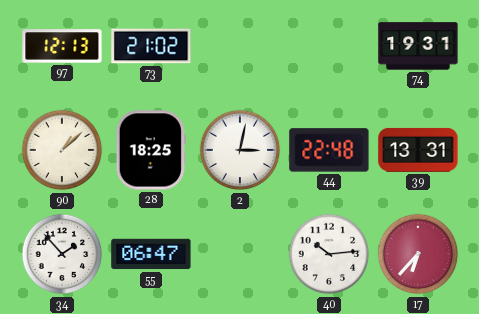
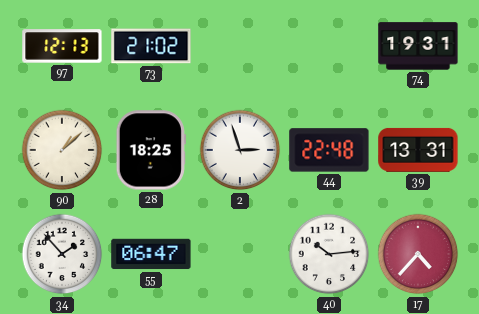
2: 3:02 -> 2:57 (240, 150)
17: 6:37 -> 4:37 (418, 254)
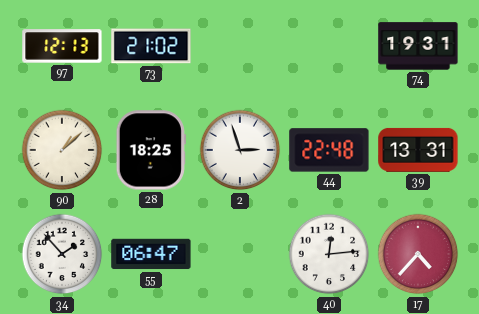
40: 10:14 -> 12:14 (329, 254)
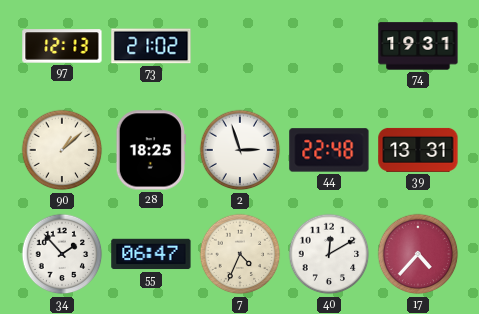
7: none -> 4:34 (240, 254)
40: 12:14 -> 12:10 (329, 254)
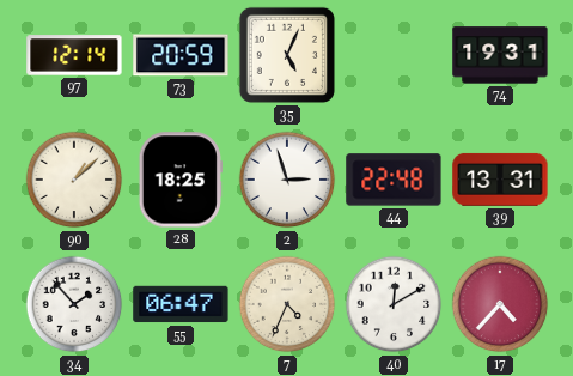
97: 12:13 -> 12:14 (74, 55)
73: 21:02 -> 20:59 (181, 55)
35: none -> 5:04 (287, 55)
